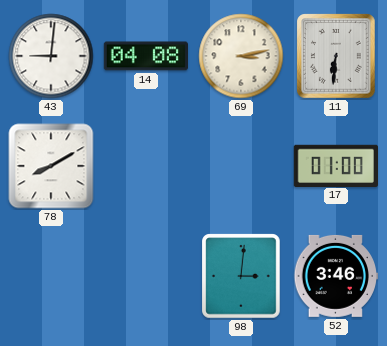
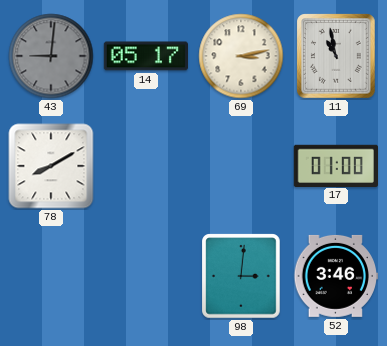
43 dial: white -> grey (51, 56)
14: 04:08 -> 05:17 (145, 56)
11: 6:31 -> 10:58 (336, 56)
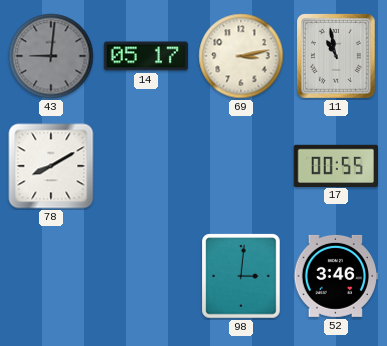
17: 01:00 -> 00:55 (335, 165)
